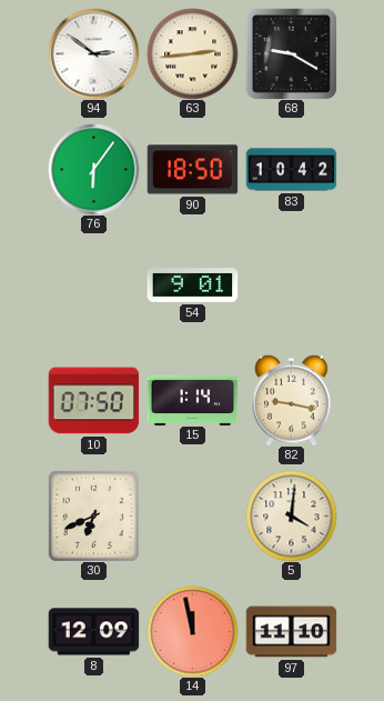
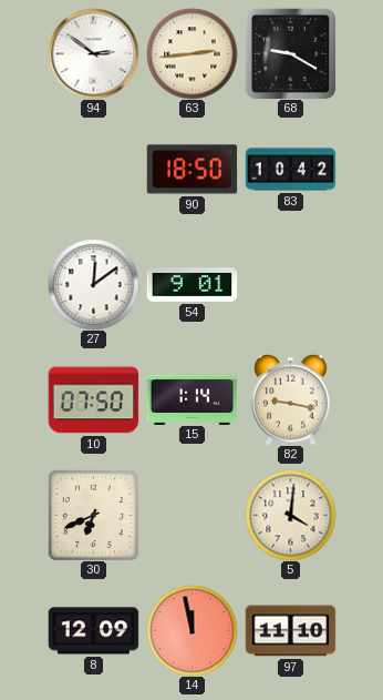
76: 6:06 -> none (93, 169)
27: none -> 12:09 (93, 284)
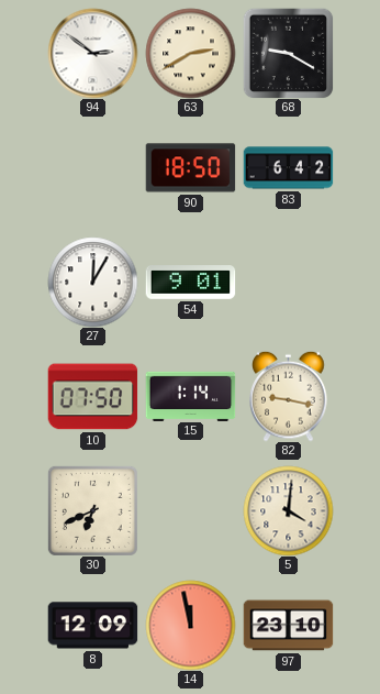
63: 2:44 -> 2:40 (190, 53)
83: 10:42 -> 6:42 (288, 168)
27: 12:09 -> 12:05 (92, 282)
97: 11:10 -> 23:10 (288, 626)
